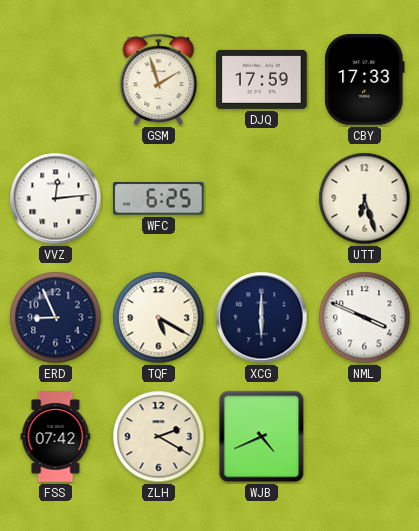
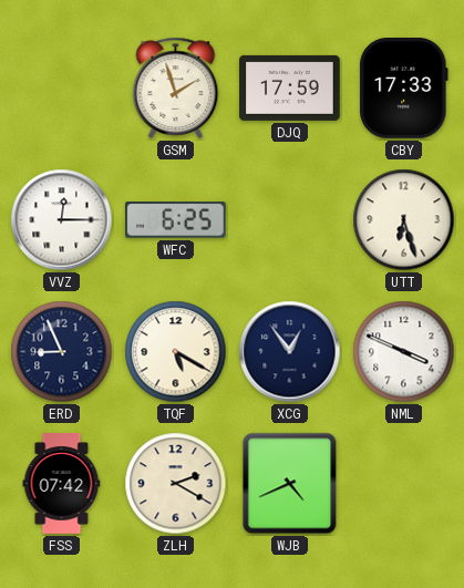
VVZ: 12:14 -> 12:15 (62, 220)
XCG: 6:00 -> 12:54 (290, 352)
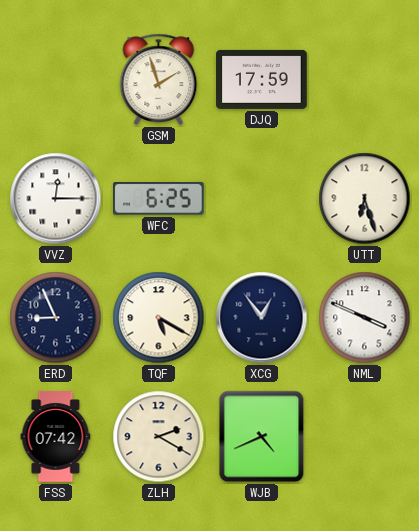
CBY: 17:33 -> none (404, 89)
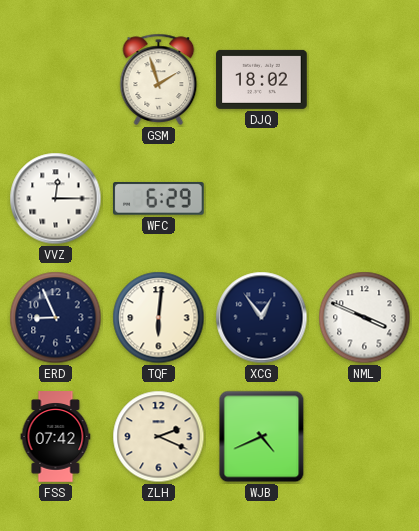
DJQ: 17:59 -> 18:02 (262, 79)
WFC: 6:25 -> 6:29 (159, 199)
UTT: 6:27 -> none (365, 199)
TQF: 5:20 -> 6:01 (159, 318)
ZLH: 2:20 -> 2:19 (159, 437)
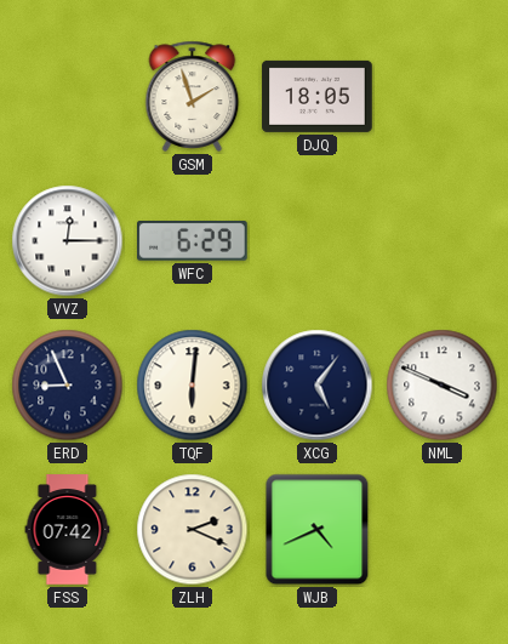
DJQ: 18:02 -> 18:05 (318, 96)
XCG: 12:54 -> 5:06 (318, 386)
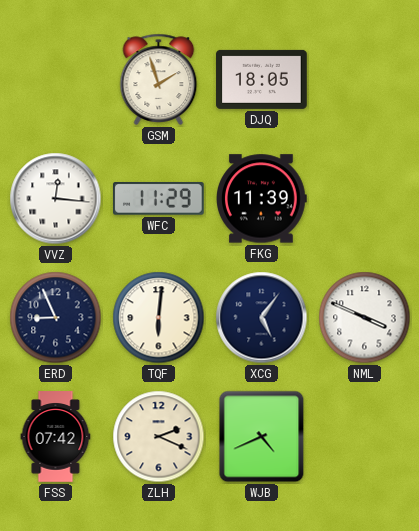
VVZ: 12:15 -> 12:16 (56, 199)
WFC: 6:29 -> 11:29 (159, 199)
FKG: none -> 11:39 (262, 199)
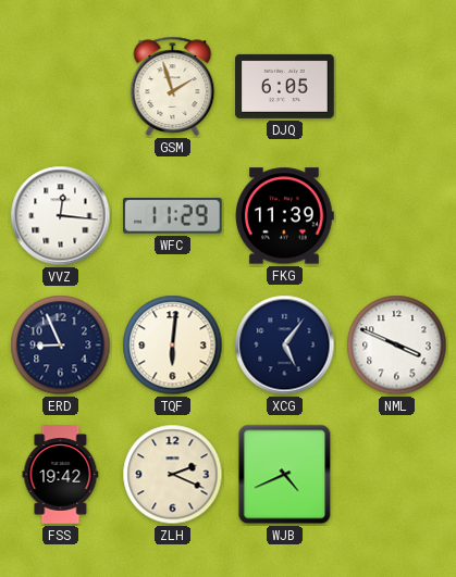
DJQ: 18:05 -> 6:05 (285, 86)
FSS: 07:42 -> 19:42 (61, 475)
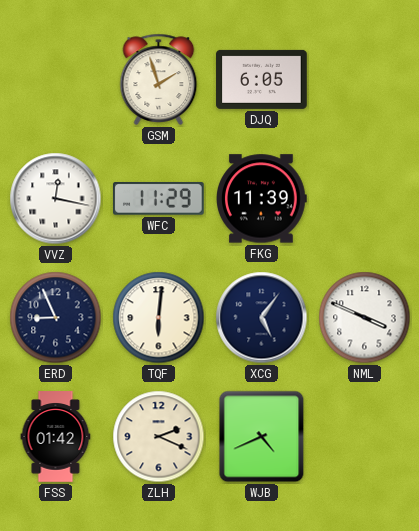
VVZ: 12:16 -> 12:17 (56, 199)
FSS: 19:42 -> 01:42 (56, 437)
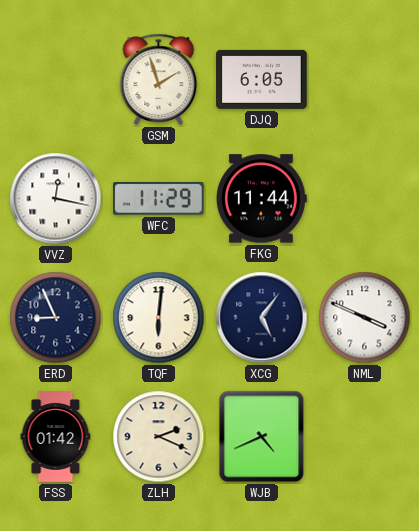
FKG: 11:39 -> 11:44 (262, 199)
